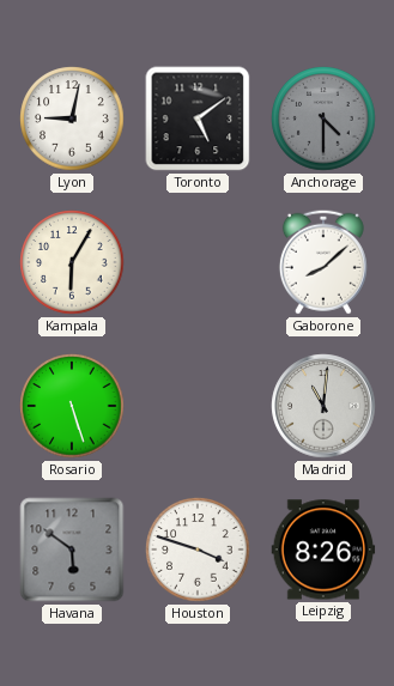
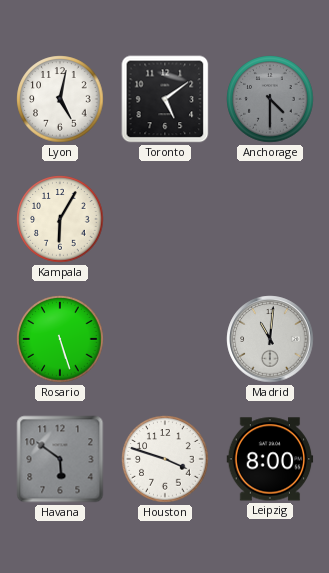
Lyon: 9:02 -> 5:02 (60, 99)
Gaborone: 8:08 -> none (323, 262)
Leipzig: 8:26 -> 8:00 (270, 459)
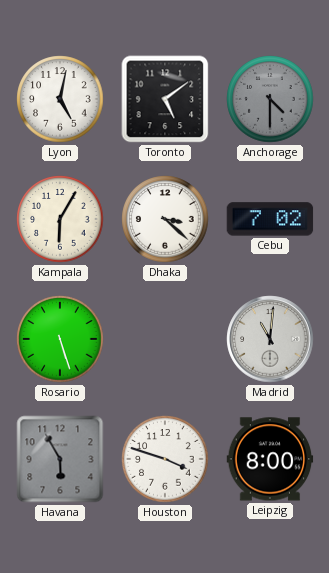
Dhaka: none -> 3:22 (165, 219)
Cebu: none -> 7:02 (270, 219)
Havana: 5:51 -> 5:55 (60, 459)
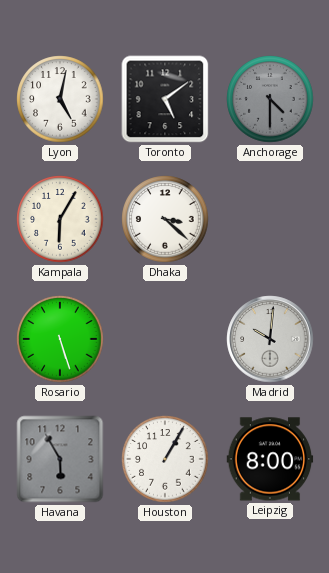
Cebu: 7:02 -> none (270, 219)
Madrid: 11:01 -> 10:01 (270, 339)
Houston: 3:48 -> 1:05 (165, 459)
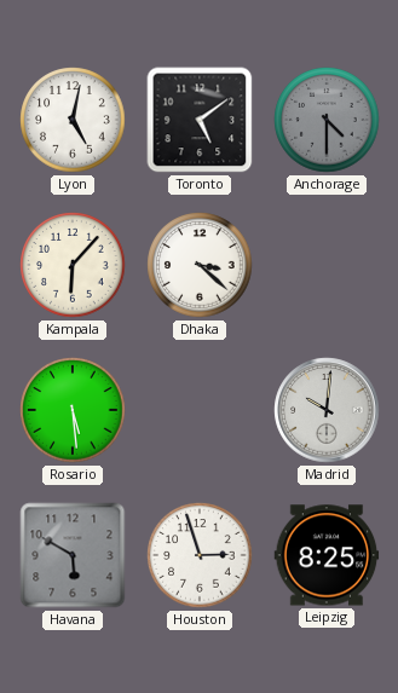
Kampala: 6:05 -> 6:07 (73, 265)
Rosario: 5:27 -> 5:29 (73, 410)
Havana: 5:55 -> 5:50 (73, 555)
Houston: 1:05 -> 2:57 (200, 555)
Leipzig: 8:00 -> 8:25 (327, 555)
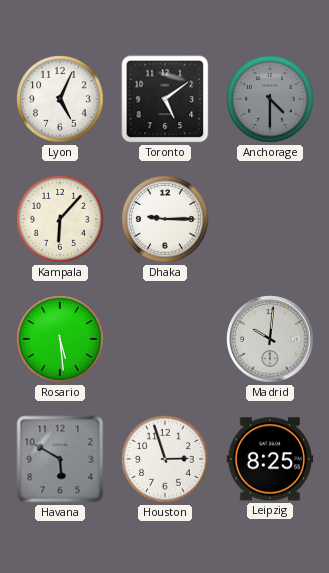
Lyon: 5:02 -> 5:04 (60, 99)
Dhaka: 3:22 -> 9:15 (165, 219)
